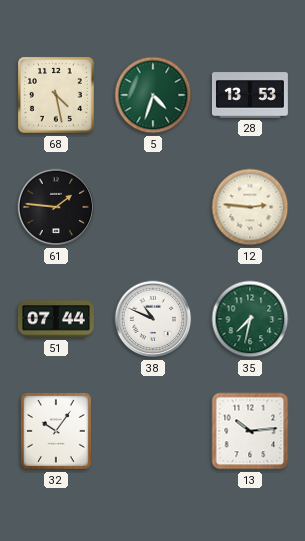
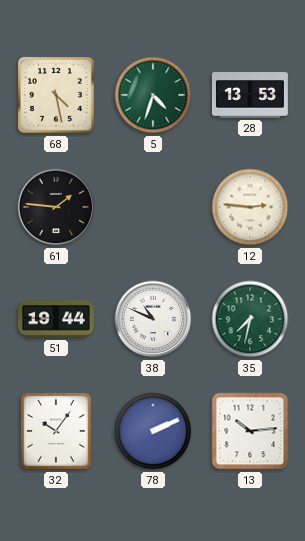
51: 07:44 -> 19:44 (56, 319)
78: none -> 2:11 (153, 431)
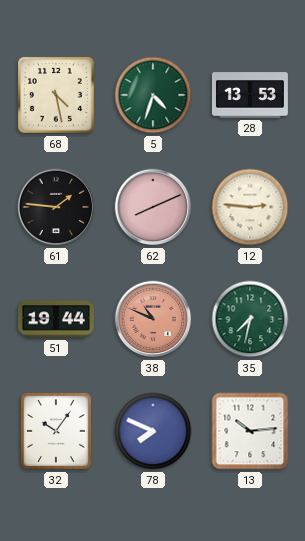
62: none -> 8:11 (153, 207)
38 dial: white -> salmon (153, 319)
78: 2:11 -> 7:49 (153, 431)
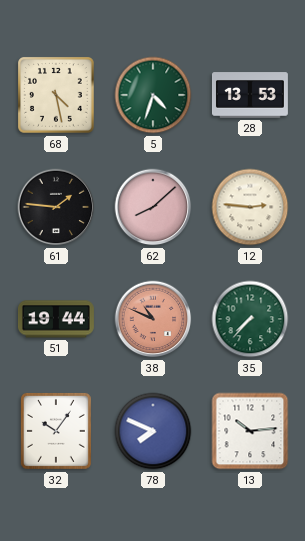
62: 8:11 -> 8:08 (153, 207)
35: 7:32 -> 7:37 (250, 319)
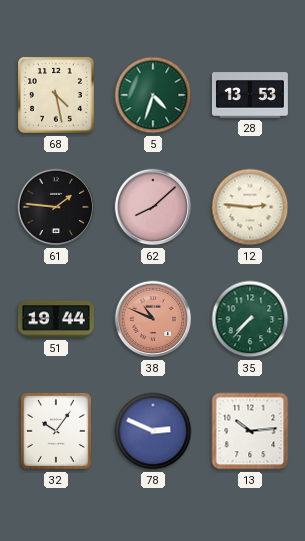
78: 7:49 -> 2:49 (153, 431)
